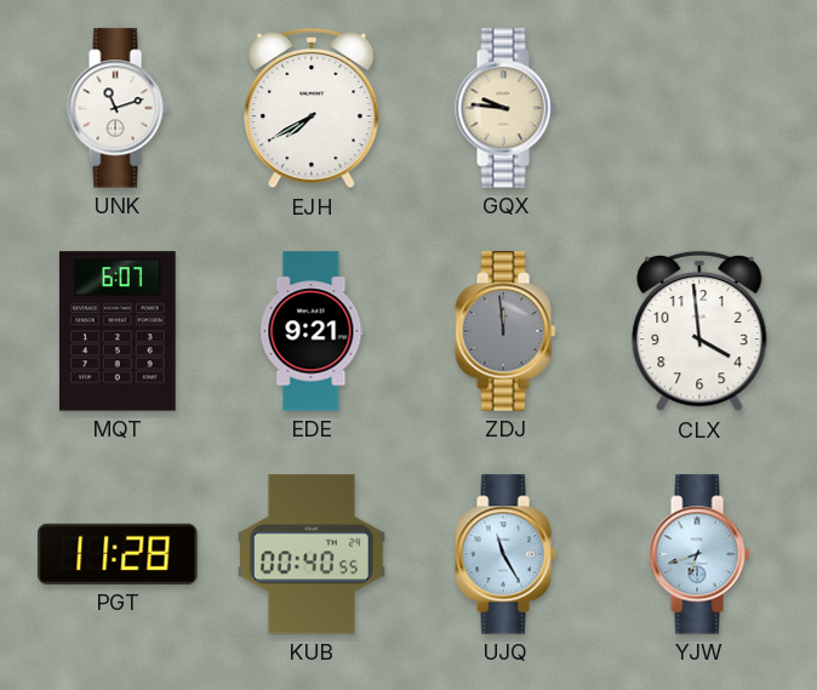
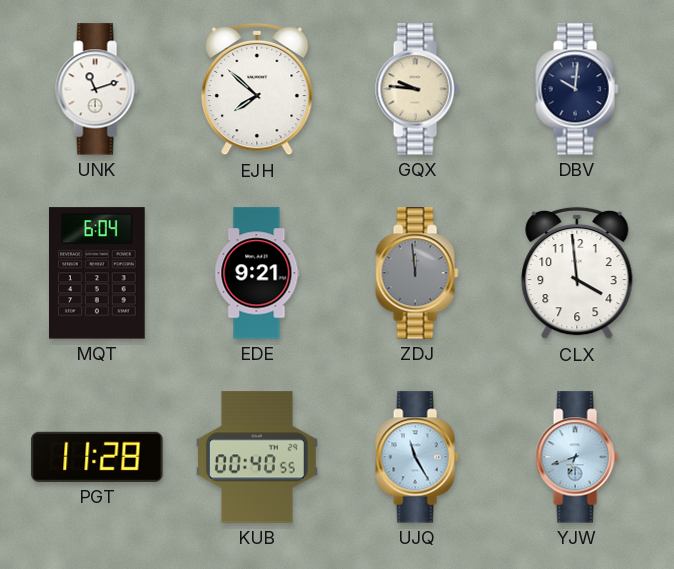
EJH: 7:40 -> 7:52 (257, 89)
DBV: none -> 10:01 (577, 89)
MQT: 6:07 -> 6:04 (98, 273)
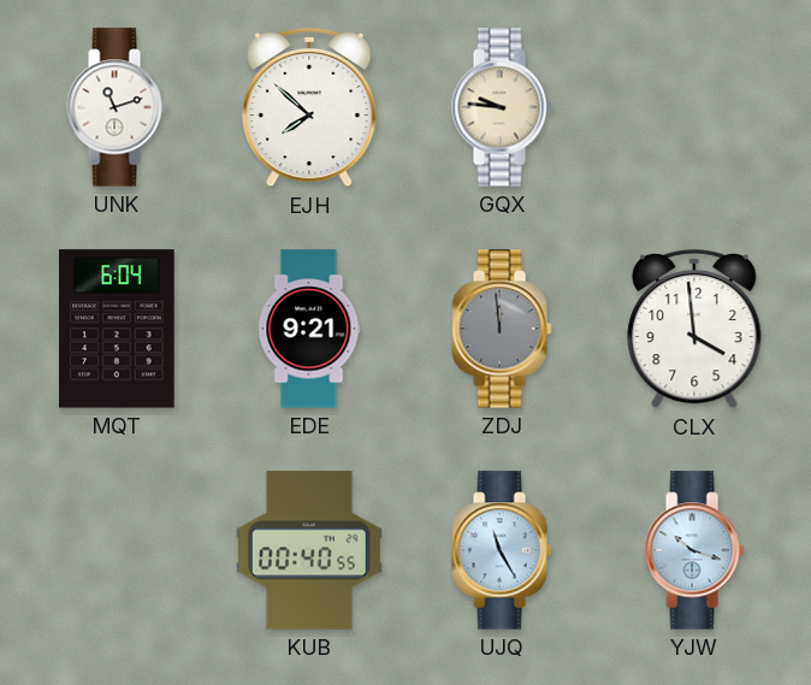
DBV: 10:01 -> none (577, 89)
PGT: 11:28 -> none (97, 457)
YJW: 6:42 -> 10:18 (694, 550)
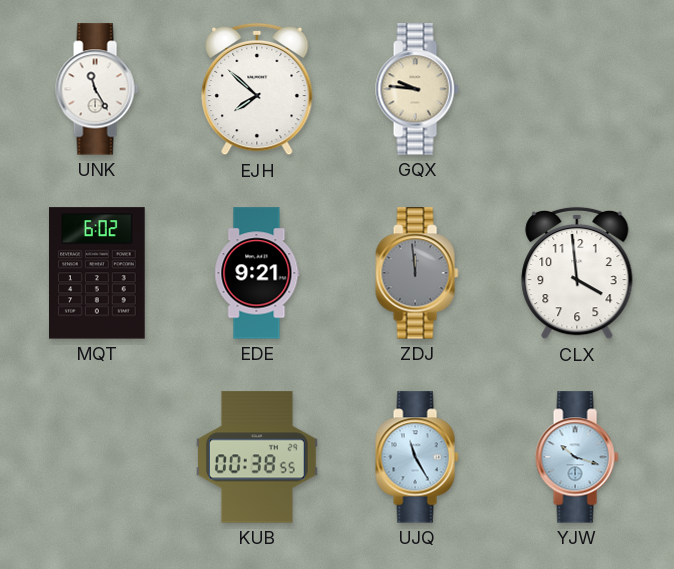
UNK: 11:12 -> 11:25 (97, 89)
MQT: 6:04 -> 6:02 (98, 273)
KUB: 00:40 -> 00:38 (257, 457)
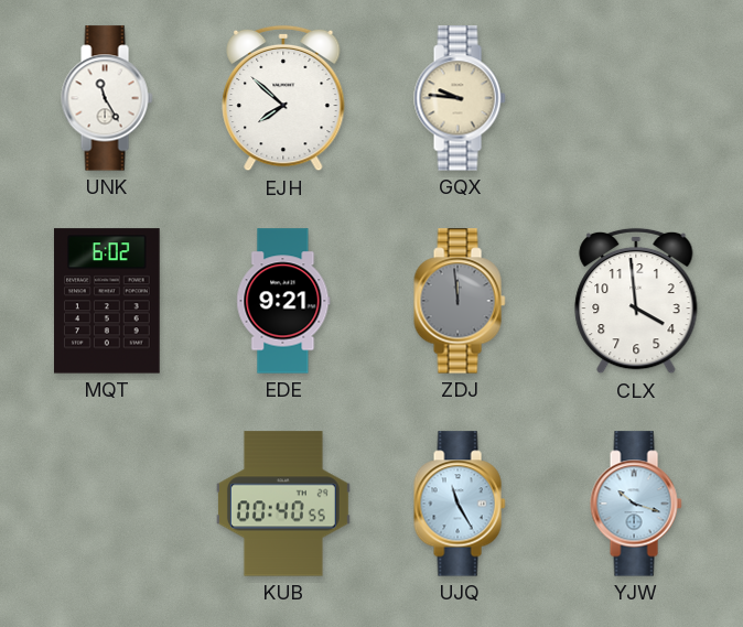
KUB: 00:38 -> 00:40 (283, 504)
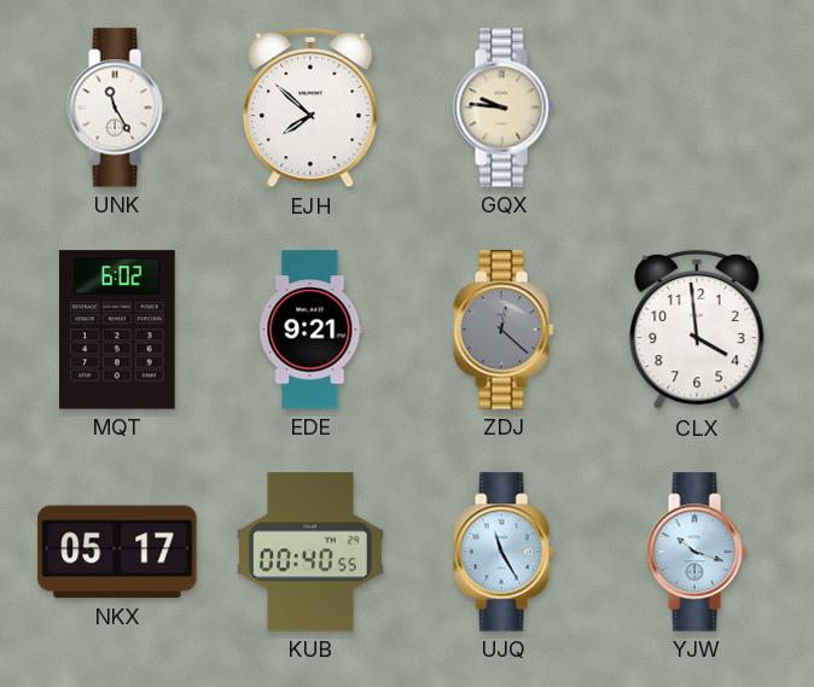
ZDJ: 11:59 -> 12:22 (504, 330)
NKX: none -> 05:17 (117, 552)
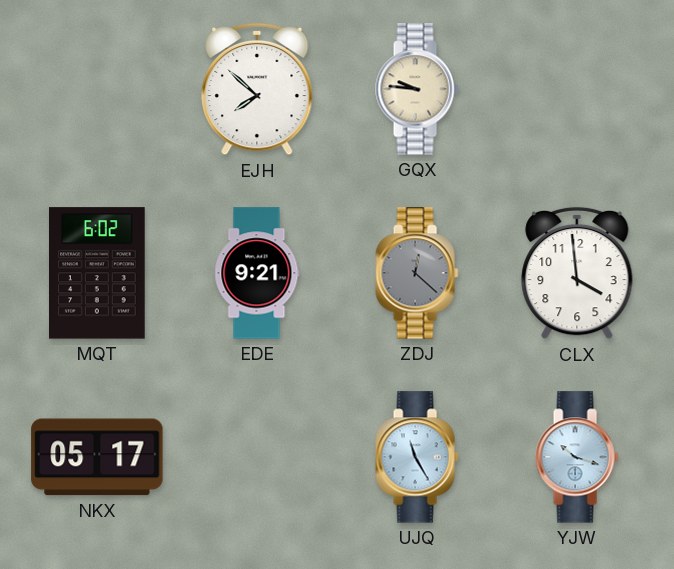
UNK: 11:25 -> none (117, 107)
KUB: 00:40 -> none (310, 552)
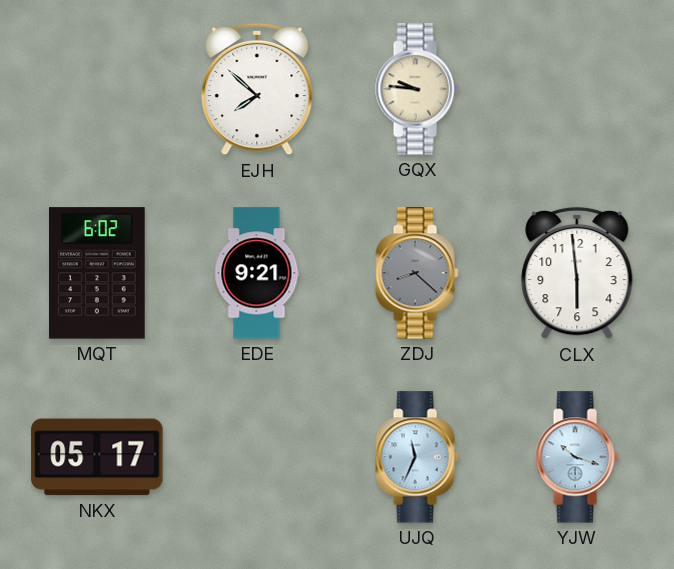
ZDJ: 12:22 -> 8:22 (417, 273)
CLX: 3:59 -> 5:59 (577, 273)
UJQ: 11:25 -> 11:34 (417, 457)
